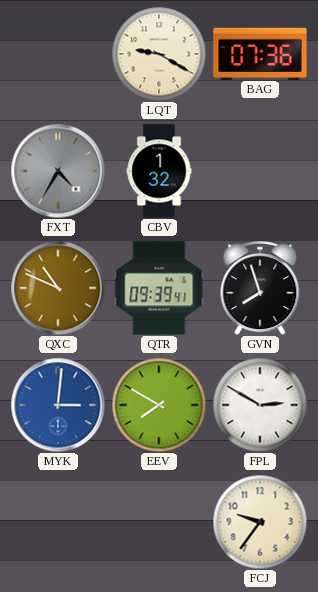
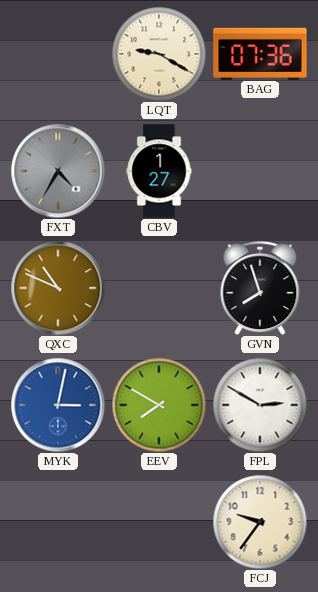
CBV: 1:32 -> 1:27 (159, 171)
QTR: 09:39 -> none (159, 288)
MYK: 3:01 -> 3:02 (58, 405)
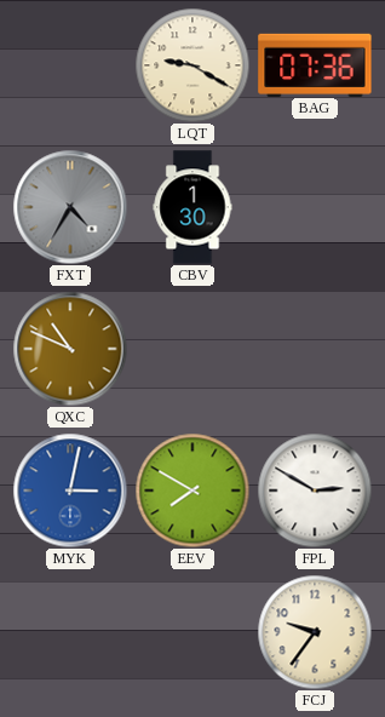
CBV: 1:27 -> 1:30 (192, 207)
GVN: 7:57 -> none (260, 288)
